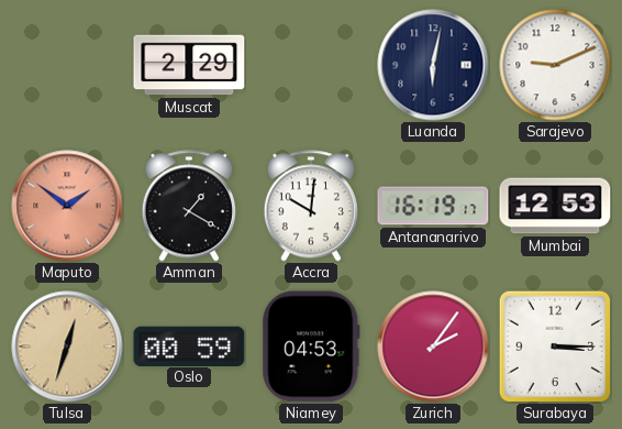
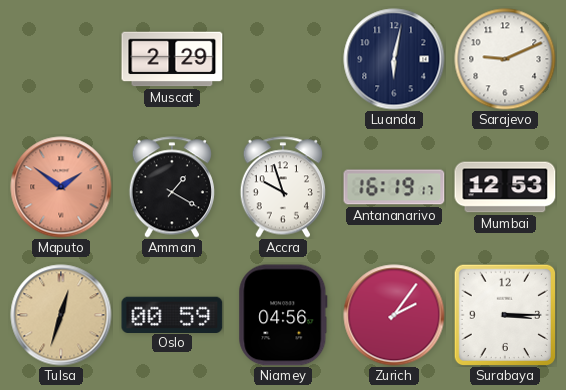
Accra: 10:01 -> 9:57 (283, 187)
Niamey: 04:53 -> 04:56 (283, 315)
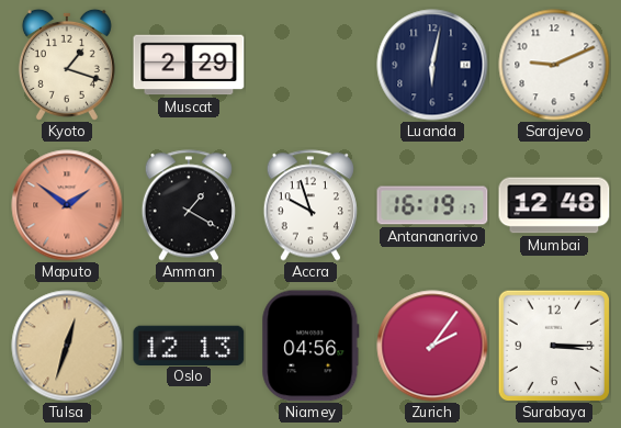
Kyoto: none -> 1:18 (67, 65)
Mumbai: 12:53 -> 12:48 (554, 205)
Oslo: 00:59 -> 12:13 (189, 345)
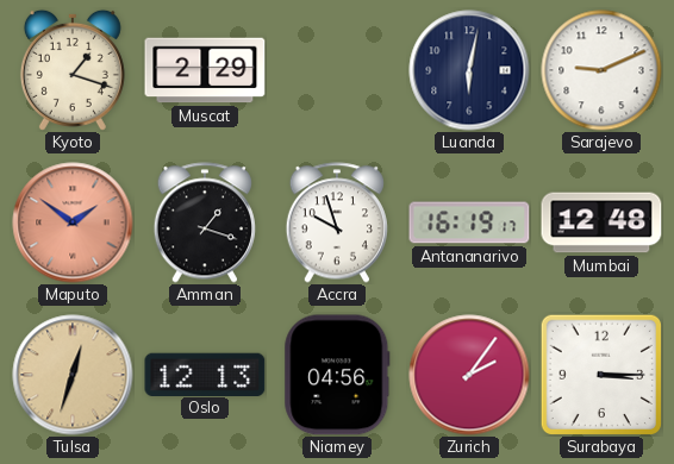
Amman: 1:20 -> 1:18 (205, 222)
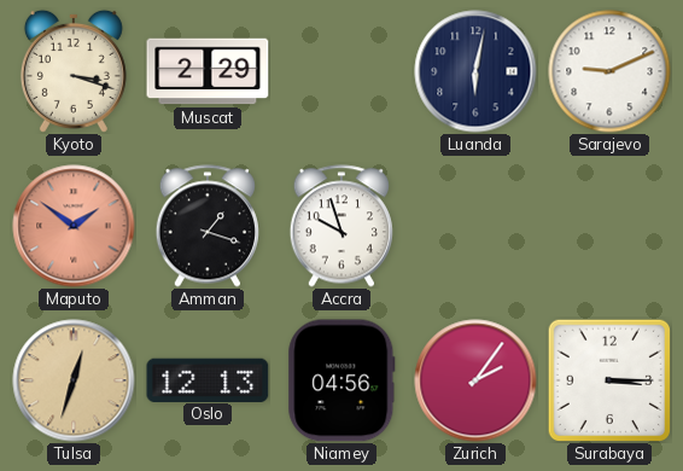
Kyoto: 1:18 -> 3:18 (74, 71)
Antananarivo: 16:19 -> none (469, 222)
Mumbai: 12:48 -> none (601, 222)
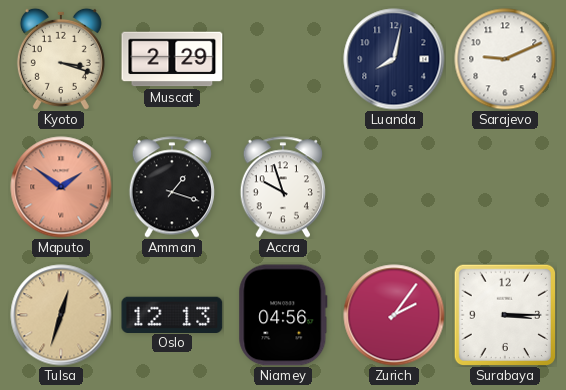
Luanda: 6:02 -> 8:02 (394, 59)
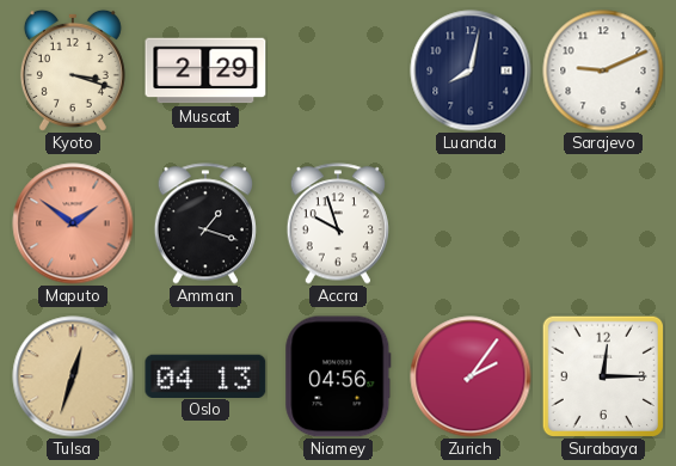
Oslo: 12:13 -> 04:13 (205, 375)
Surabaya: 3:15 -> 12:15 (602, 375)
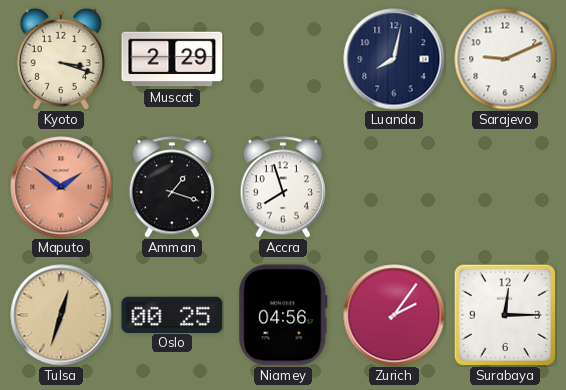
Accra: 9:57 -> 7:57 (283, 187)
Oslo: 04:13 -> 00:25 (172, 314)
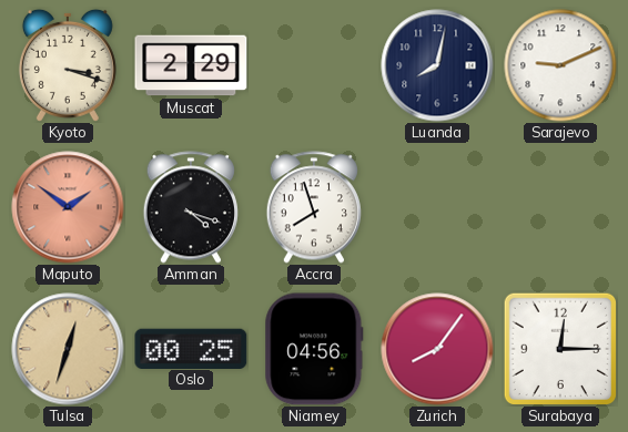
Amman: 1:18 -> 4:18 (191, 207)
Zurich: 2:06 -> 8:06 (437, 349)
